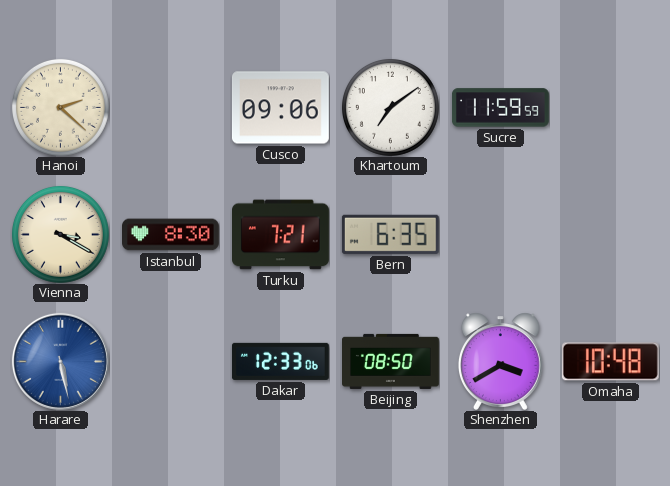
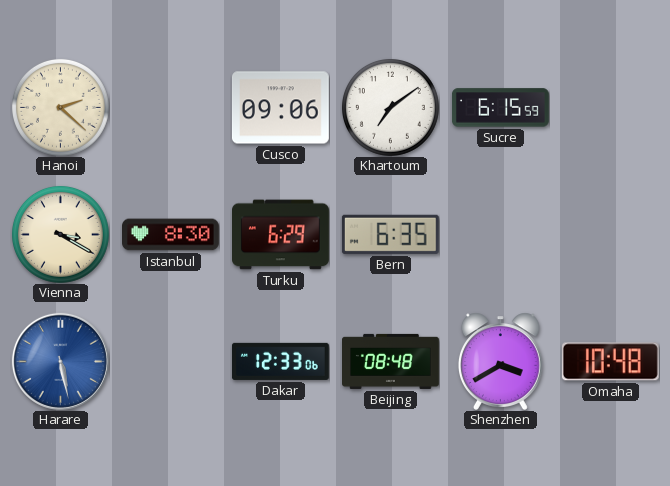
Sucre: 11:59 -> 6:15 (500, 108)
Turku: 7:21 -> 6:29 (281, 235)
Beijing: 08:50 -> 08:48 (391, 361)
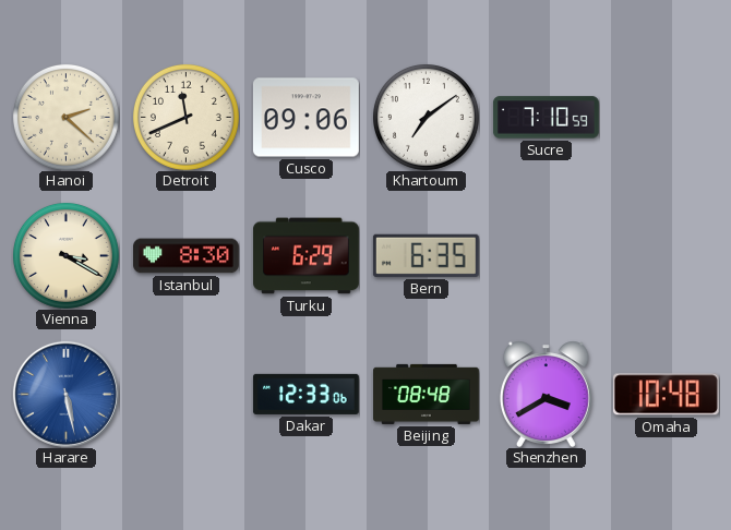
Detroit: none -> 11:41 (185, 117)
Sucre: 6:15 -> 7:10 (546, 118)
